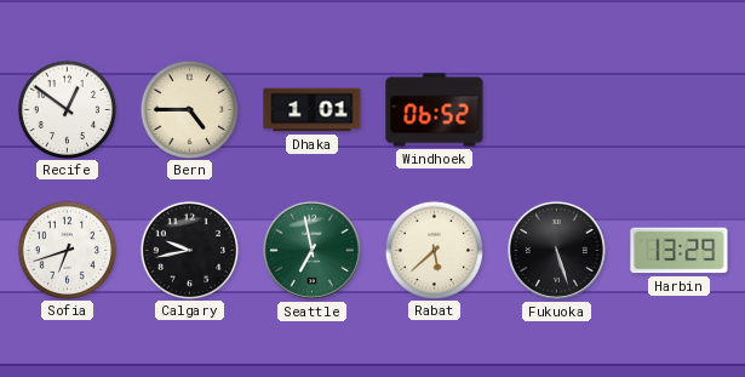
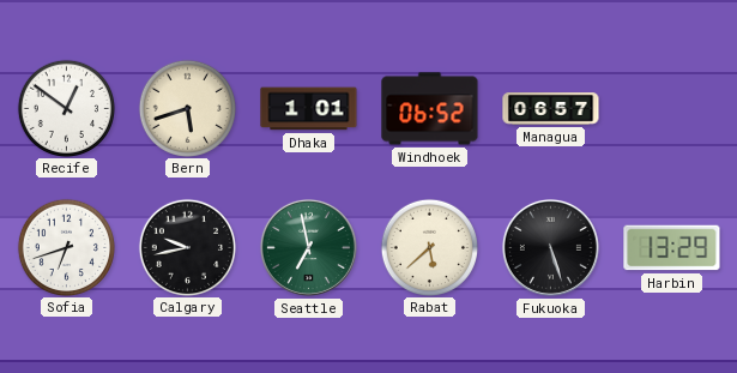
Bern: 4:45 -> 5:42 (187, 108)
Managua: none -> 06:57 (551, 109)
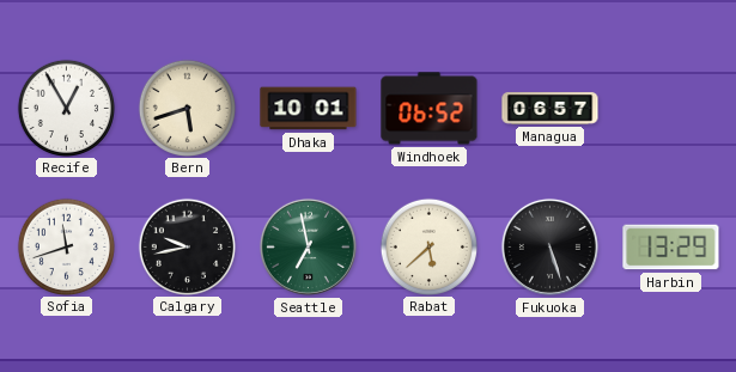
Recife: 12:51 -> 12:55 (66, 108)
Dhaka: 1:01 -> 10:01 (309, 109)
Sofia: 6:42 -> 11:42 (66, 246)
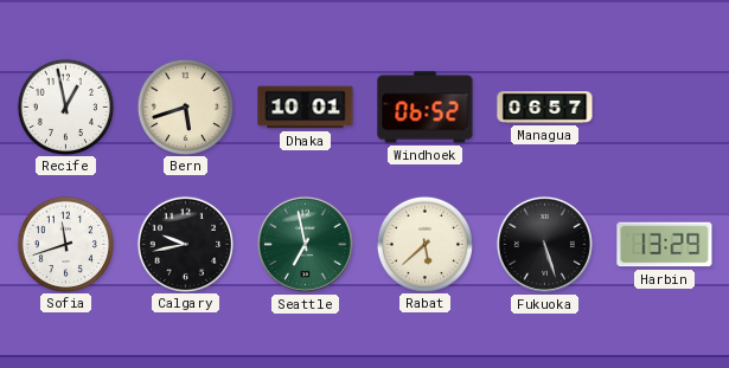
Recife: 12:55 -> 12:58 (65, 106)
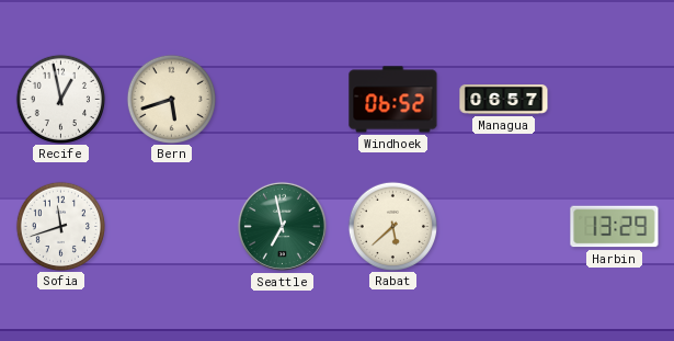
Dhaka: 10:01 -> none (306, 108)
Calgary: 9:43 -> none (185, 244)
Fukuoka: 5:27 -> none (544, 244)
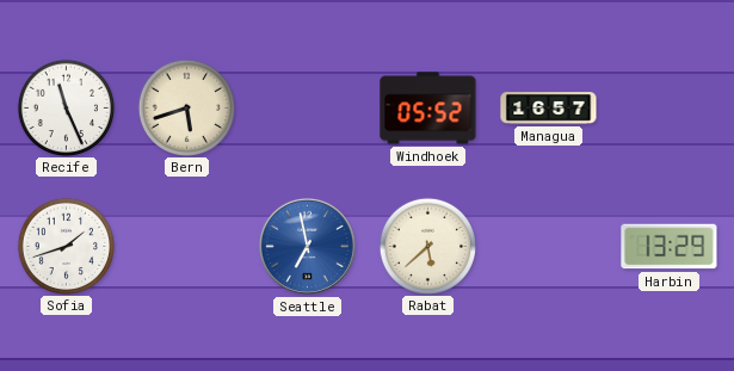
Recife: 12:58 -> 11:26 (66, 107)
Windhoek: 06:52 -> 05:52 (428, 109)
Managua: 06:57 -> 16:57 (549, 109)
Sofia: 11:42 -> 1:42 (66, 246)
Seattle dial: green -> blue (307, 246)
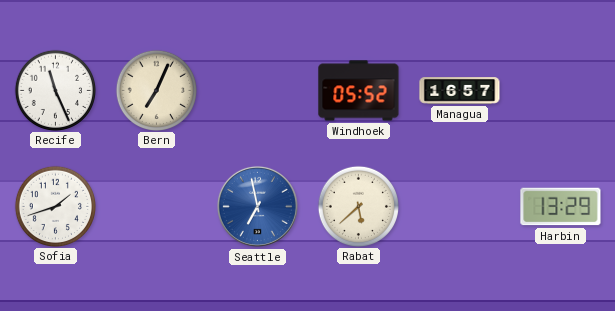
Bern: 5:42 -> 7:04 (156, 90)
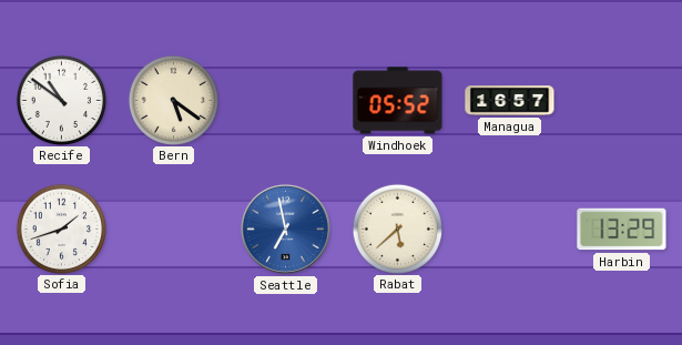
Recife: 11:26 -> 10:51 (61, 100)
Bern: 7:04 -> 5:21 (173, 100)
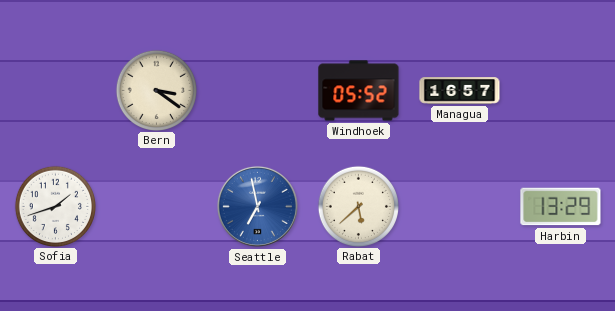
Recife: 10:51 -> none (61, 100)
Bern: 5:21 -> 3:21 (156, 90)
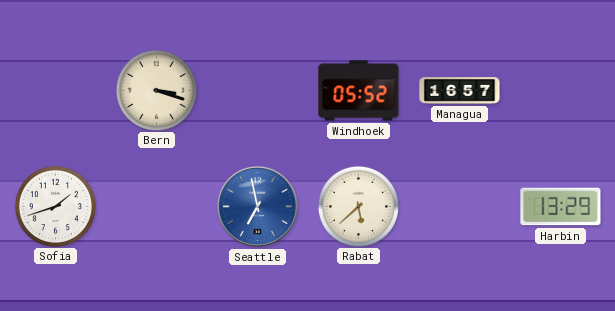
Bern: 3:21 -> 3:18 (156, 90)
